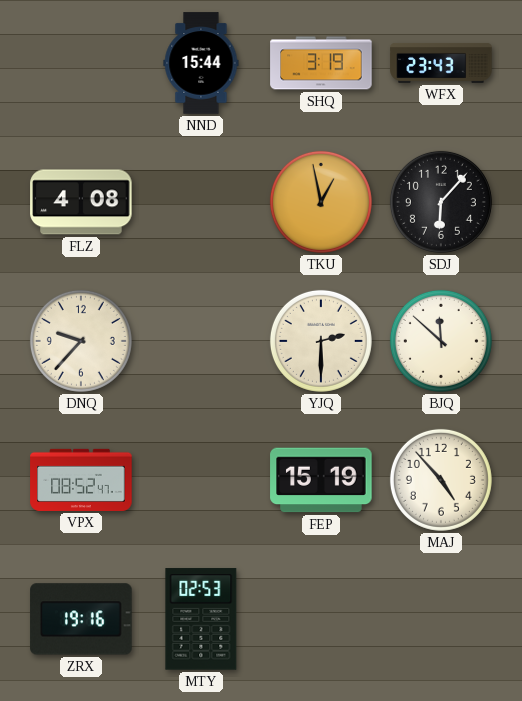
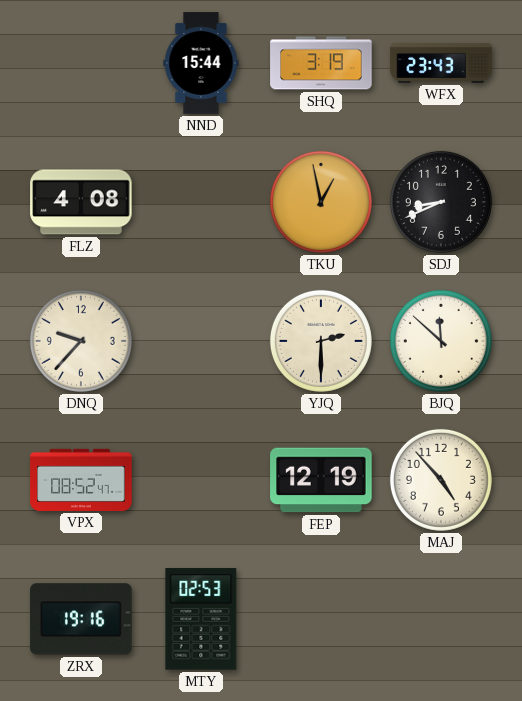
SDJ: 6:07 -> 8:41 (441, 202)
FEP: 15:19 -> 12:19 (321, 480)
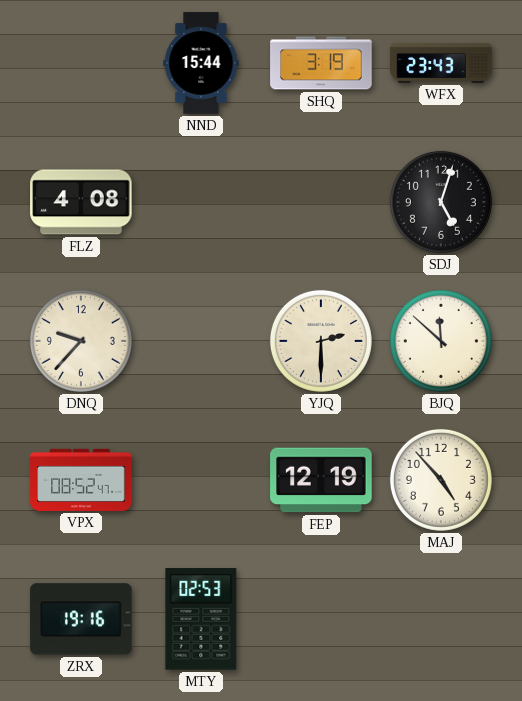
TKU: 12:58 -> none (321, 202)
SDJ: 8:41 -> 5:03 (441, 202)
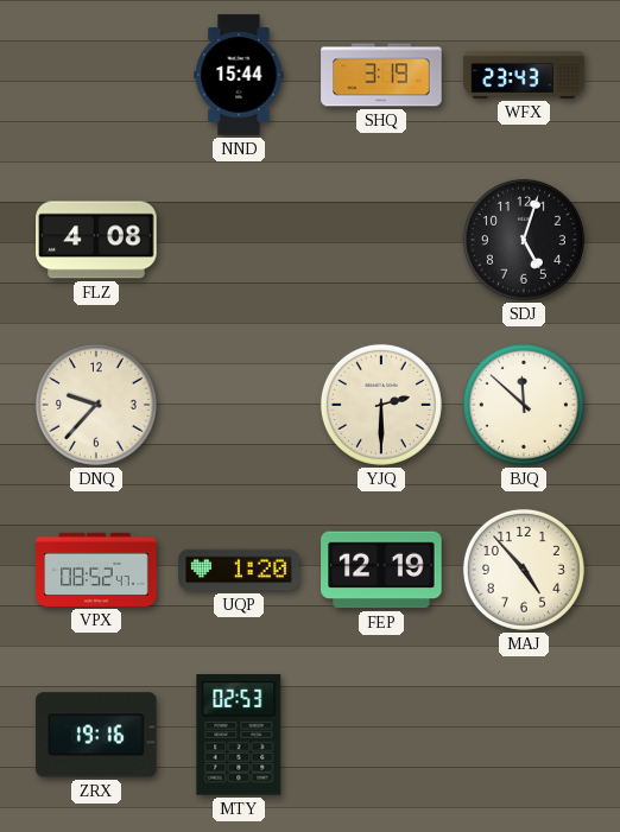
UQP: none -> 1:20 (239, 570)
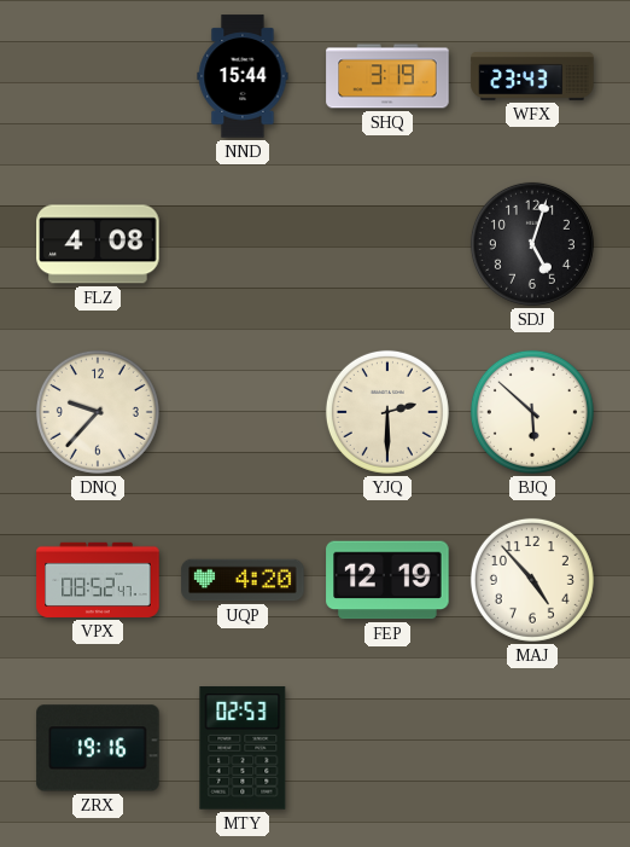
BJQ: 11:52 -> 5:52 (532, 412)
UQP: 1:20 -> 4:20 (243, 580)
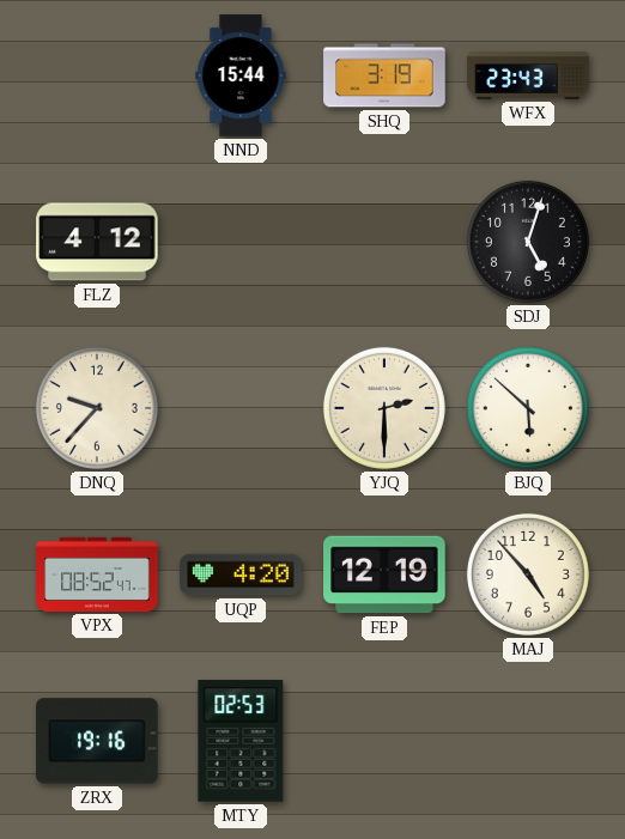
FLZ: 4:08 -> 4:12 (97, 242)
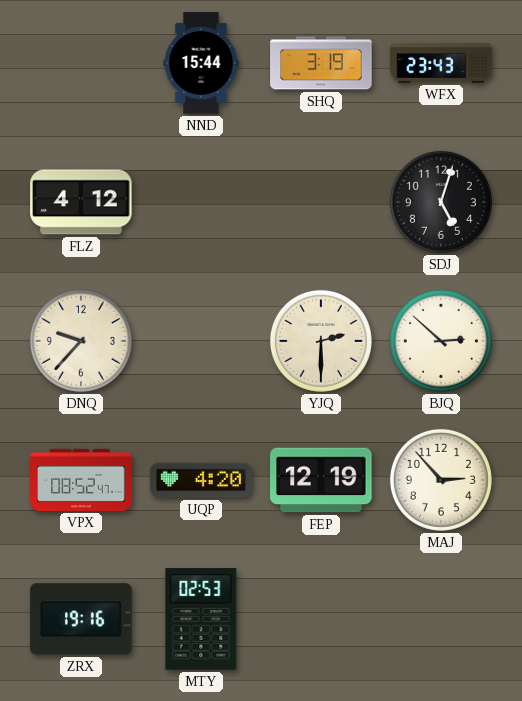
BJQ: 5:52 -> 2:52 (441, 341)
MAJ: 4:53 -> 2:53 (441, 480)
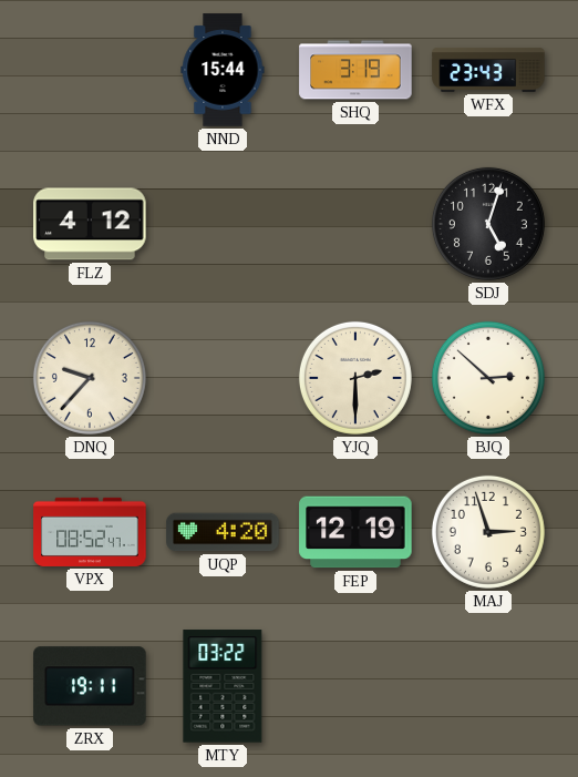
MAJ: 2:53 -> 2:57 (488, 532)
ZRX: 19:16 -> 19:11 (90, 686)
MTY: 02:53 -> 03:22 (223, 686)
